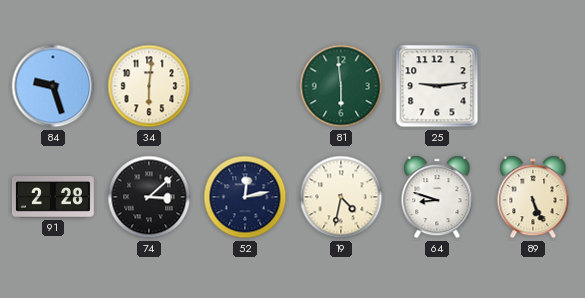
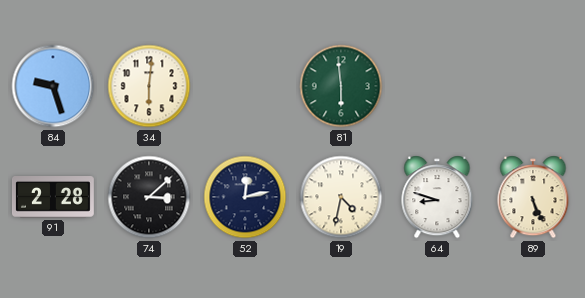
25: 9:14 -> none (437, 86)
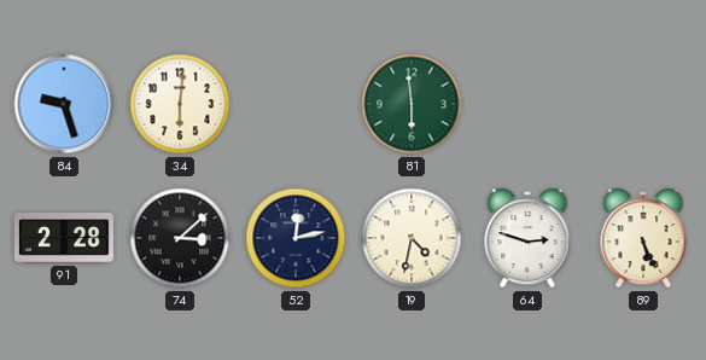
64: 8:48 -> 2:48 (527, 238)
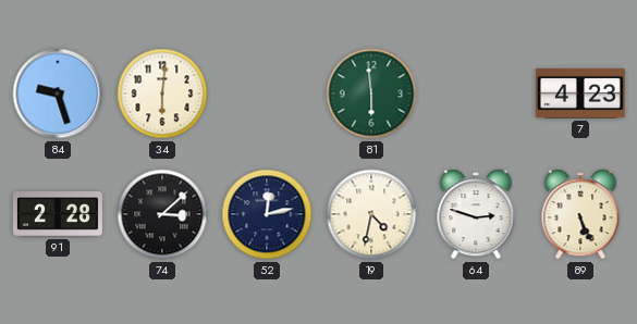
7: none -> 4:23 (580, 94)
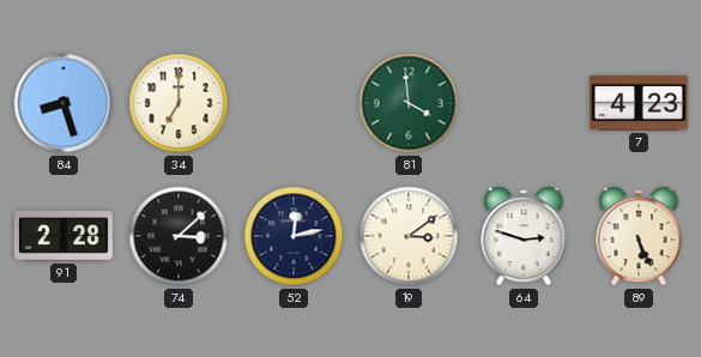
84: 9:27 -> 8:27 (64, 103)
34: 6:01 -> 7:00 (179, 103)
81: 5:59 -> 3:59 (409, 103)
19: 4:32 -> 3:09 (409, 236)
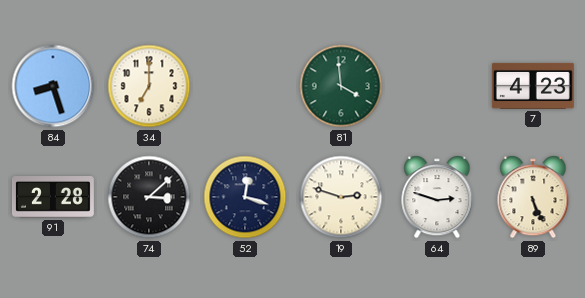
52: 12:13 -> 12:18 (245, 197)
19: 3:09 -> 2:48 (341, 197)
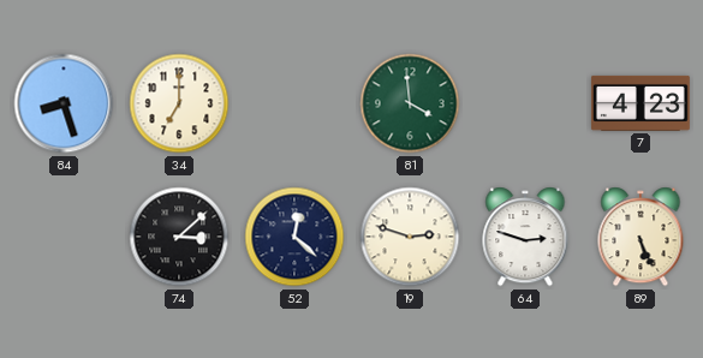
91: 2:28 -> none (53, 198)
52: 12:18 -> 12:22 (294, 237)
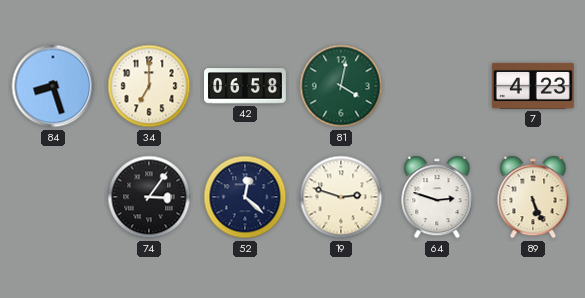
42: none -> 06:58 (246, 86)
81: 3:59 -> 4:02 (341, 86)
74: 3:08 -> 3:06 (149, 197)
